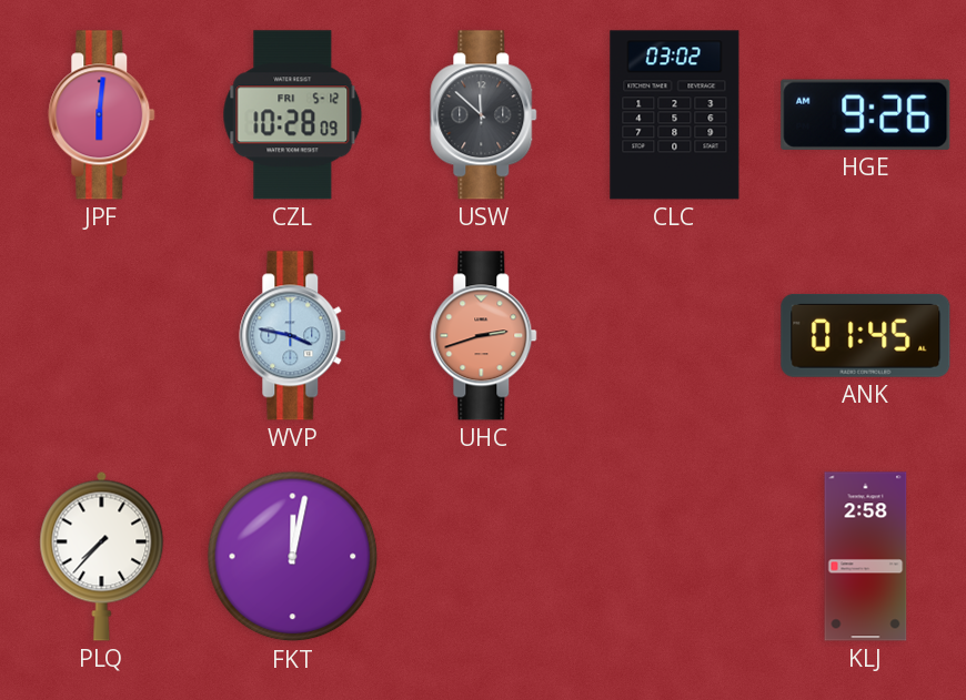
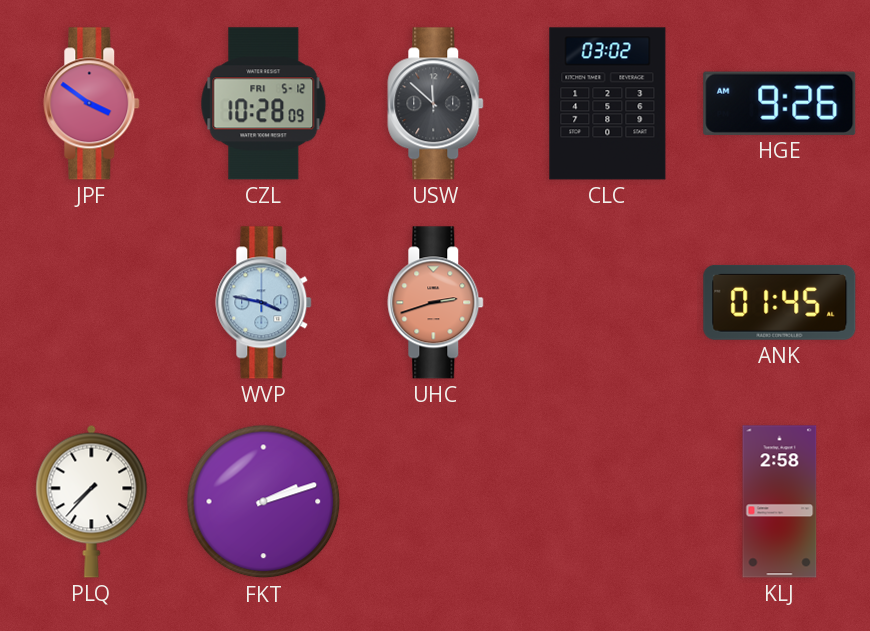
JPF: 6:01 -> 3:51 (92, 104)
FKT: 12:02 -> 2:12 (264, 502)
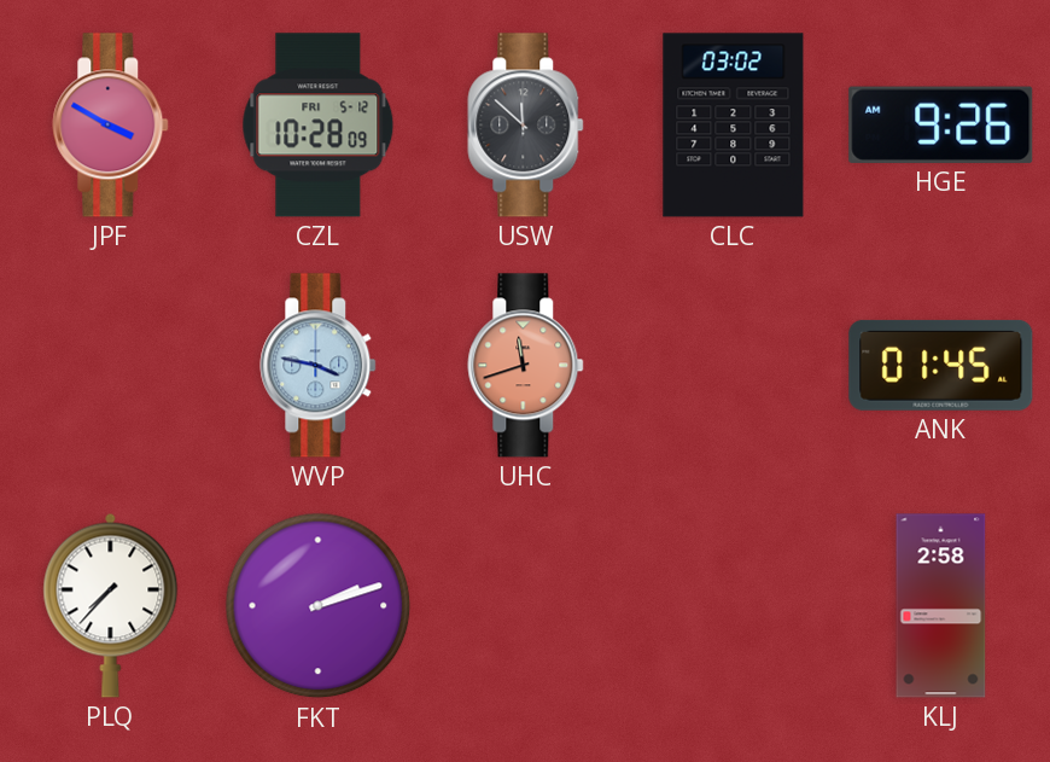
JPF: 3:51 -> 3:50 (111, 126)
UHC: 2:42 -> 11:42 (526, 366)
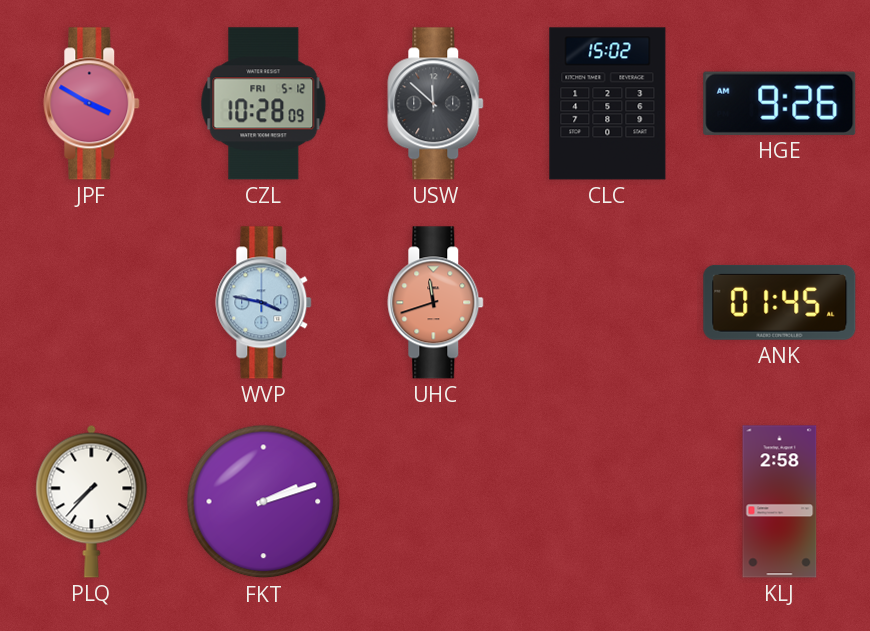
CLC: 03:02 -> 15:02 (608, 104)
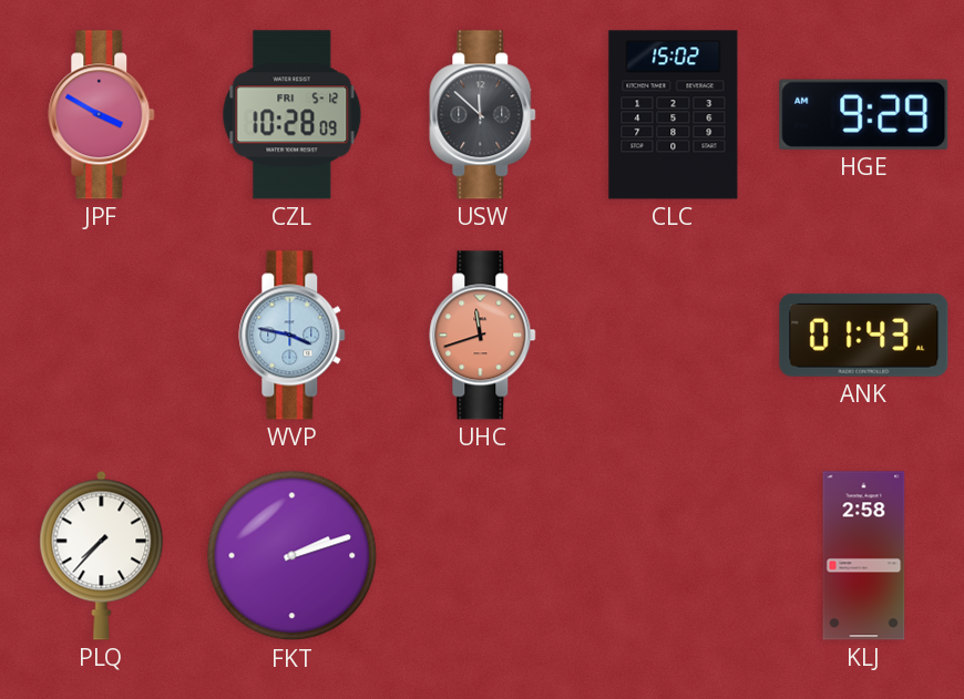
HGE: 9:26 -> 9:29 (864, 114)
ANK: 01:45 -> 01:43 (864, 335)
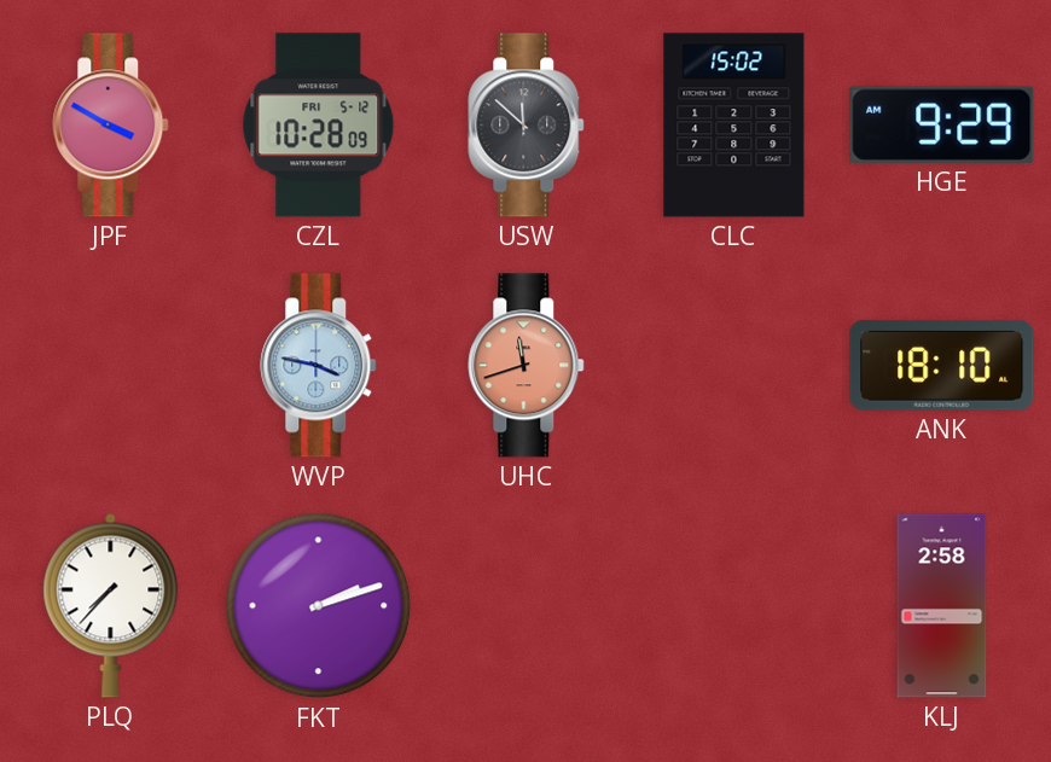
ANK: 01:43 -> 18:10 (942, 365)
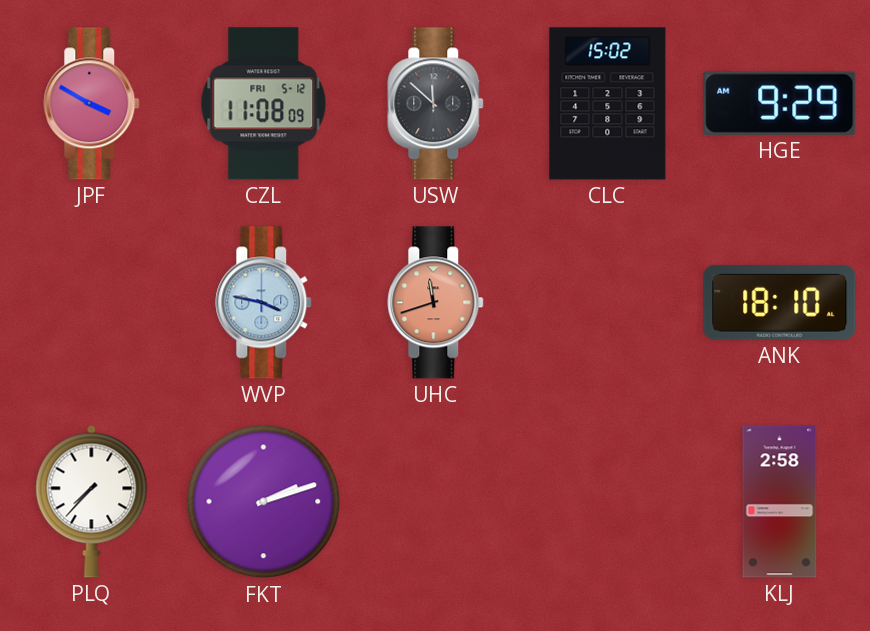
CZL: 10:28 -> 11:08 (264, 104)
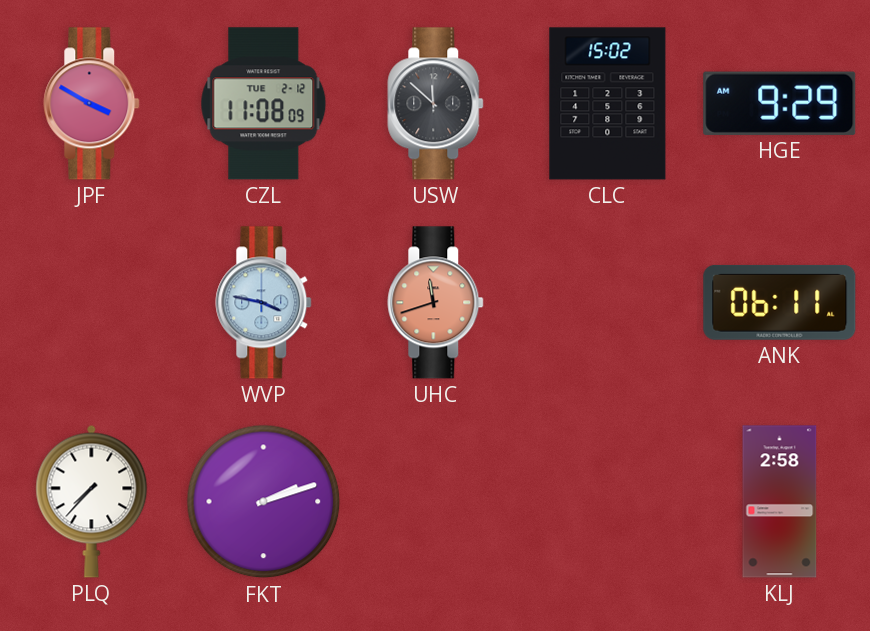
CZL date: FRI 5-12 -> TUE 2-12 (264, 104)
ANK: 18:10 -> 06:11 (780, 302)
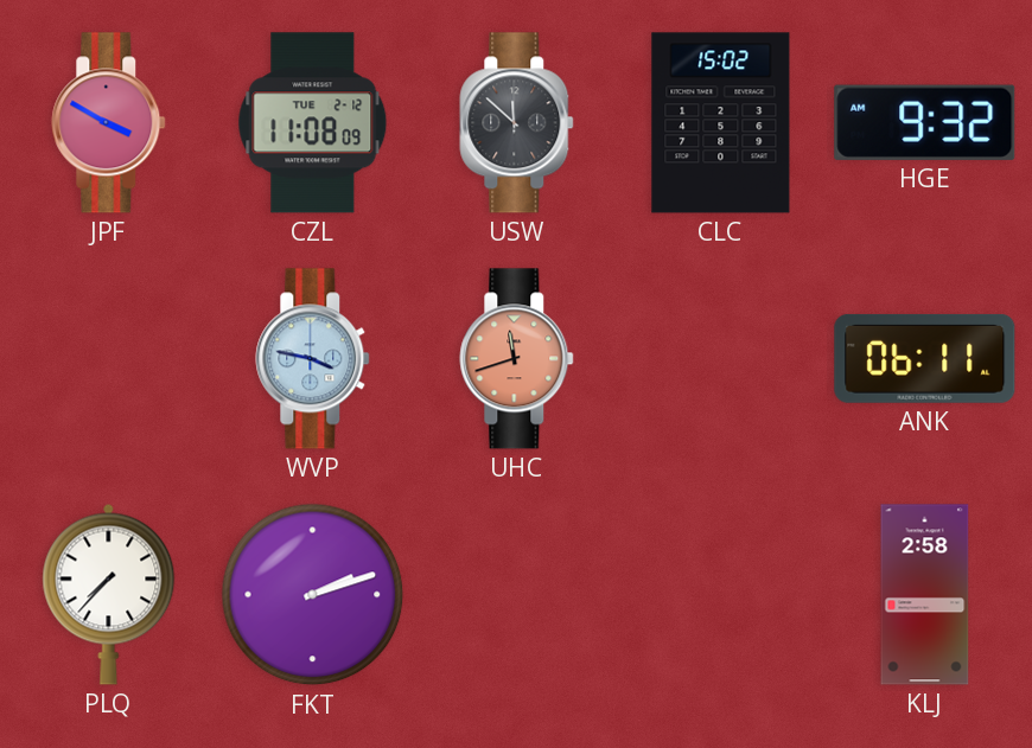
HGE: 9:29 -> 9:32 (925, 122)
